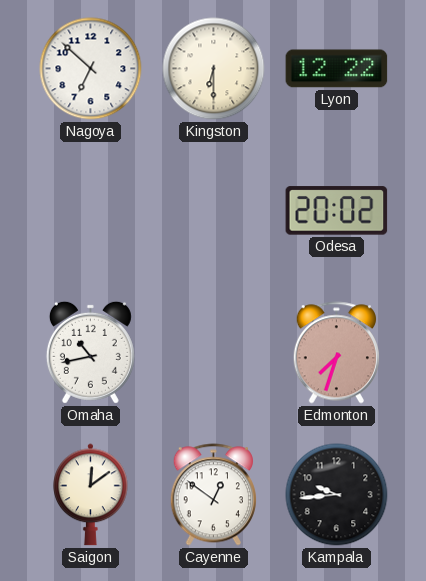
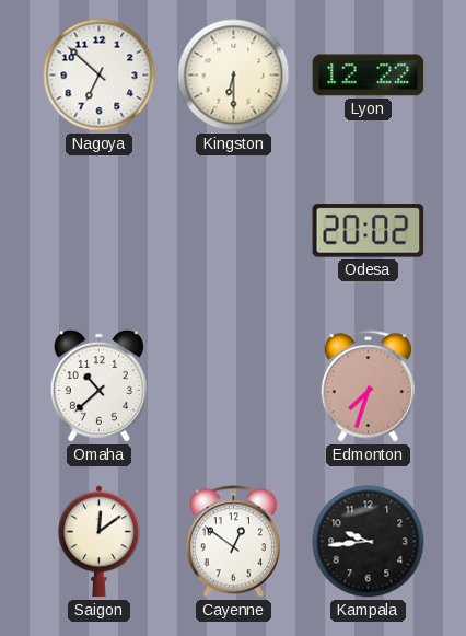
Omaha: 10:43 -> 10:38 (98, 385)
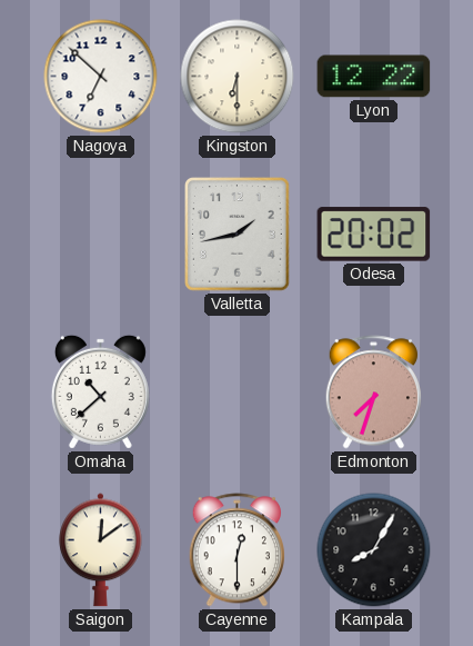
Valletta: none -> 1:43 (238, 235)
Cayenne: 12:51 -> 12:30 (236, 550)
Kampala: 9:44 -> 8:05 (374, 550)
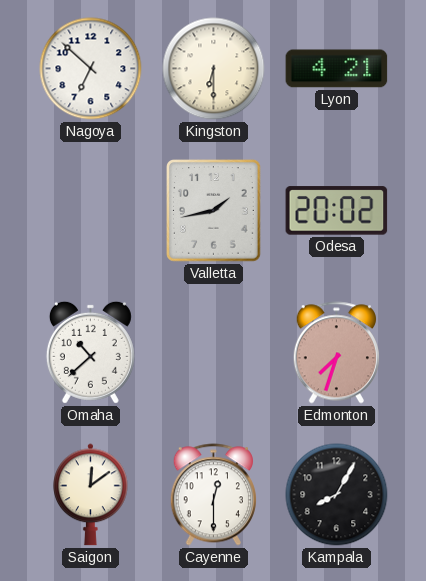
Lyon: 12:22 -> 4:21 (337, 69)
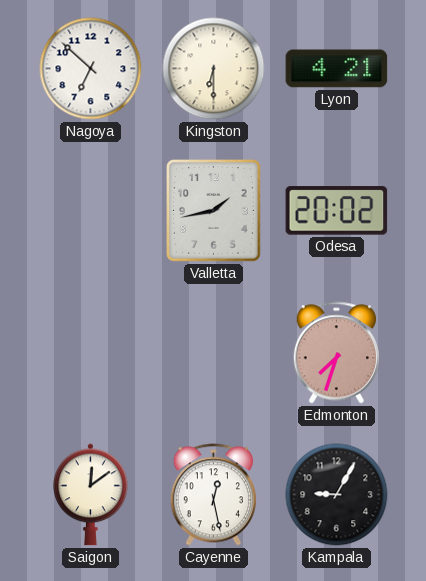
Omaha: 10:38 -> none (90, 352)
Cayenne: 12:30 -> 12:28 (213, 495)
Kampala: 8:05 -> 9:05 (337, 495)
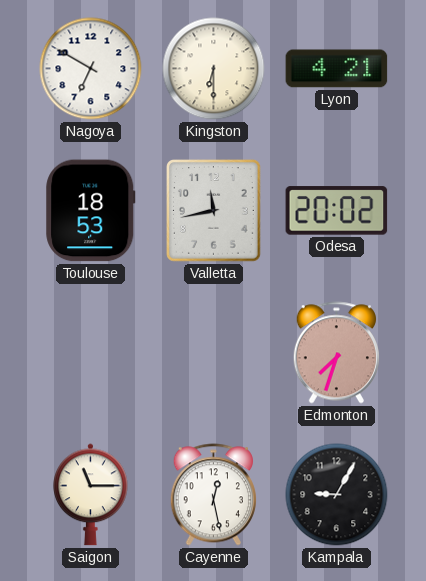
Nagoya: 6:52 -> 6:50 (91, 69)
Toulouse: none -> 18:53 (91, 211)
Valletta: 1:43 -> 11:43 (214, 211)
Saigon: 12:09 -> 11:15 (91, 495)
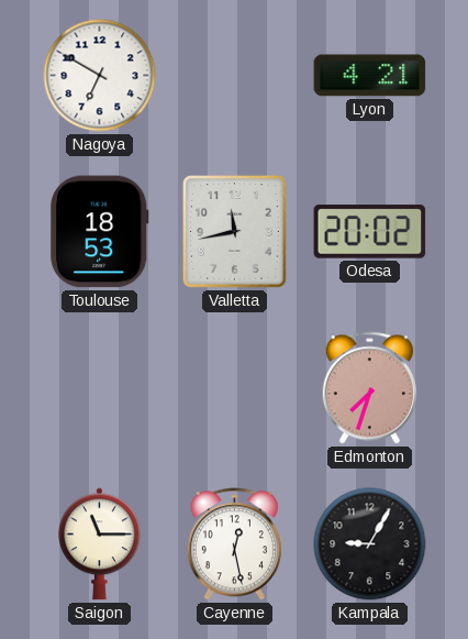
Kingston: 6:30 -> none (214, 69)
